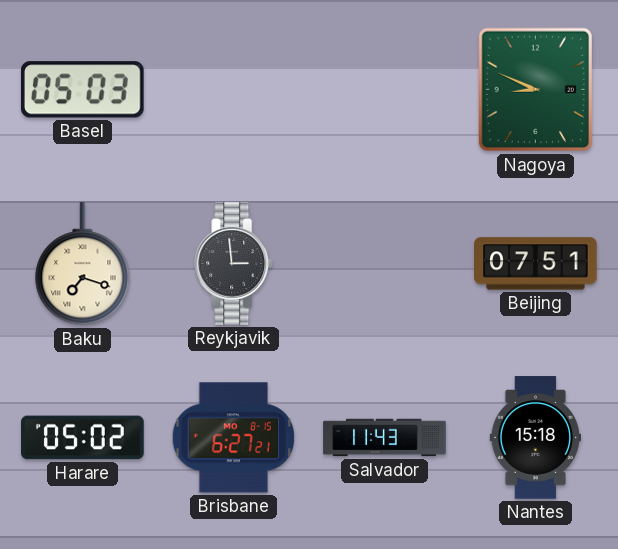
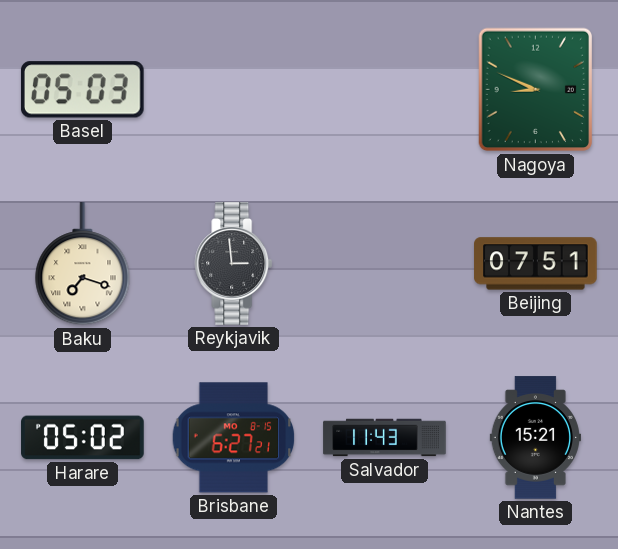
Nantes: 15:18 -> 15:21 (535, 438)
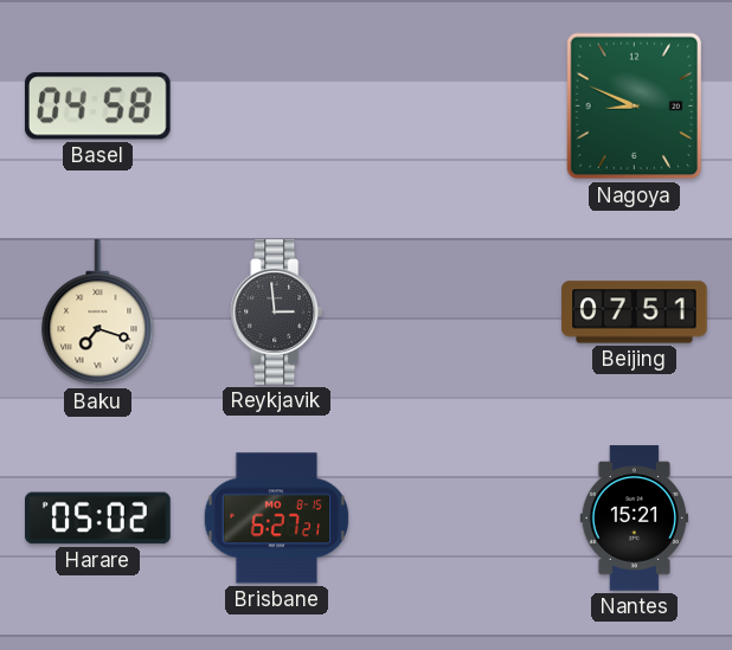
Basel: 05:03 -> 04:58 (97, 107)
Salvador: 11:43 -> none (385, 438)
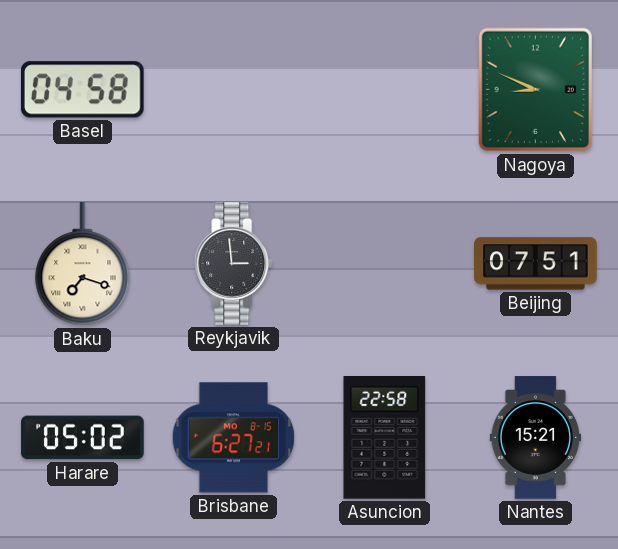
Asuncion: none -> 22:58 (385, 438)
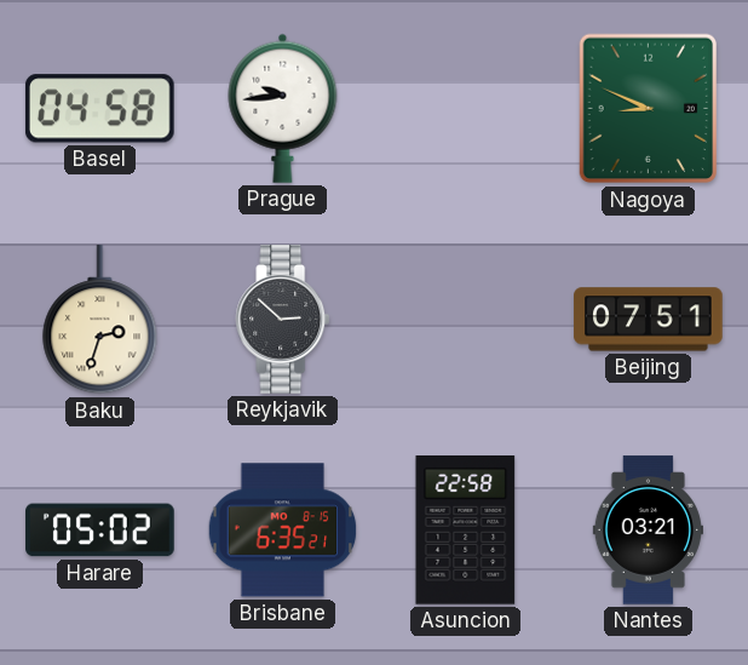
Prague: none -> 9:44 (283, 108)
Baku: 7:18 -> 2:33 (100, 320)
Reykjavik: 2:59 -> 2:52 (283, 320)
Brisbane: 6:27 -> 6:35 (283, 531)
Nantes: 15:21 -> 03:21 (648, 531)
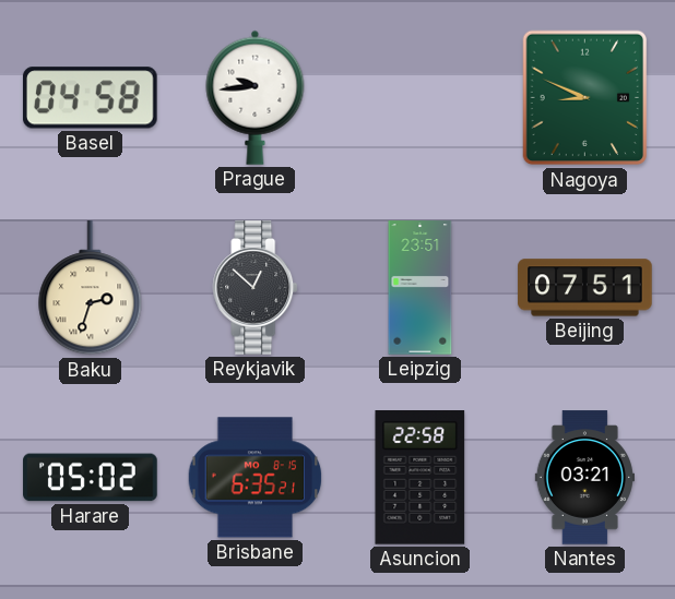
Reykjavik: 2:52 -> 12:52 (256, 288)
Leipzig: none -> 23:51 (421, 288)
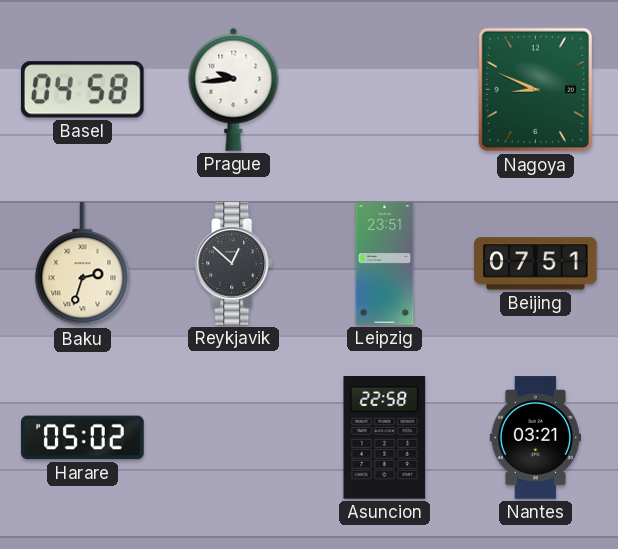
Brisbane: 6:35 -> none (256, 478)
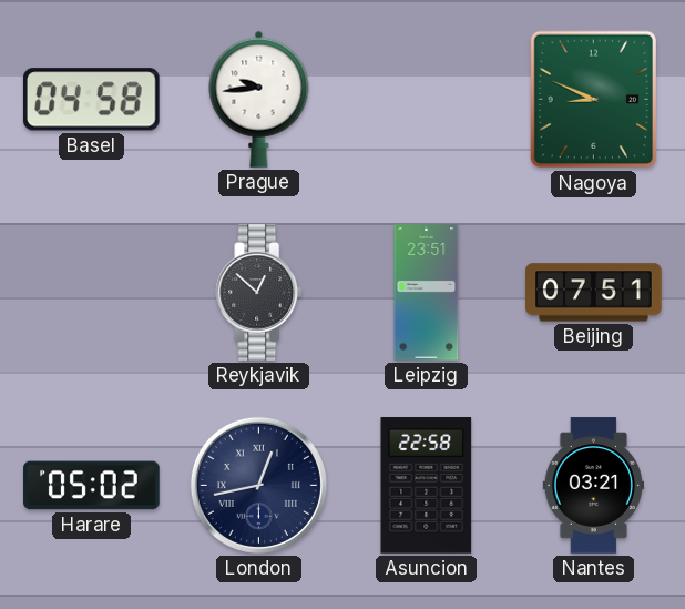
Baku: 2:33 -> none (83, 264)
London: none -> 12:43 (258, 485)
